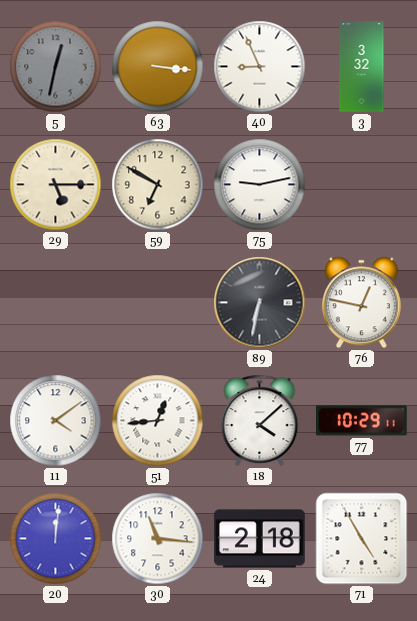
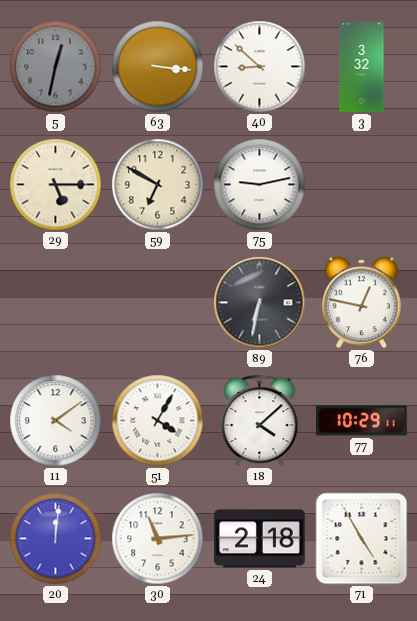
40: 8:56 -> 8:52 (260, 67)
51: 12:44 -> 4:05 (158, 421)
30: 11:16 -> 11:14 (158, 539)
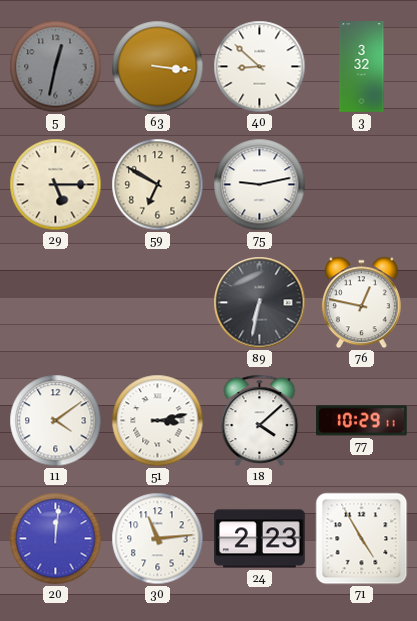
51: 4:05 -> 3:13 (158, 421)
24: 2:18 -> 2:23 (260, 539)
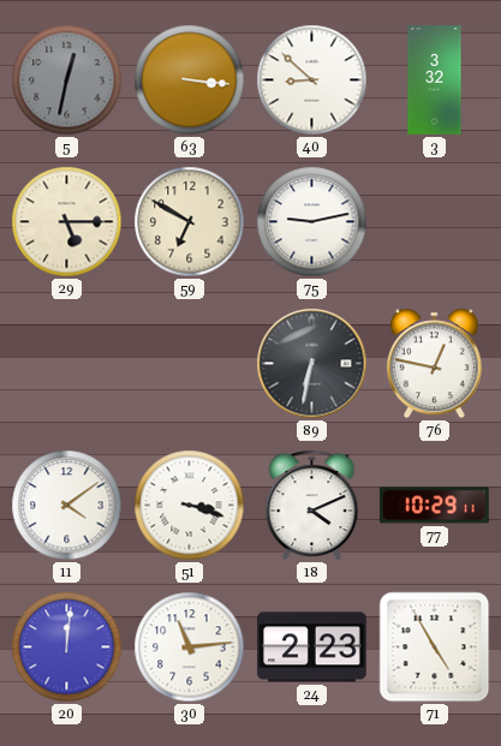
51: 3:13 -> 3:18 (190, 506)
18: 4:08 -> 4:11 (312, 505)
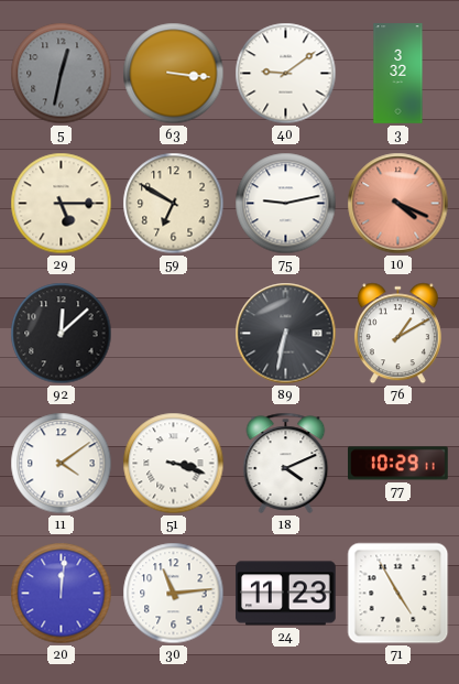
40: 8:52 -> 9:09 (286, 74)
10: none -> 4:19 (398, 204)
92: none -> 12:08 (62, 334)
76: 12:47 -> 1:10 (397, 334)
24: 2:23 -> 11:23 (286, 594)
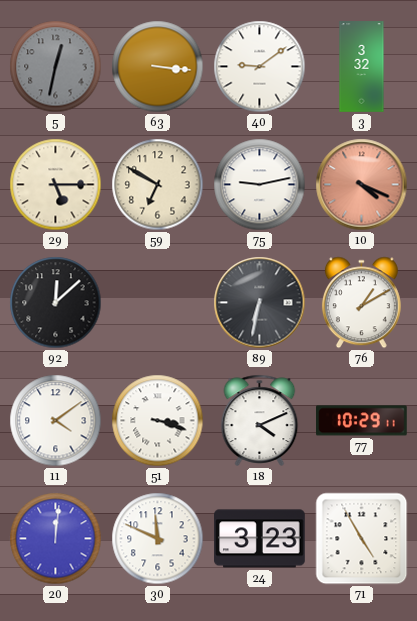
30: 11:14 -> 11:49 (158, 539)
24: 11:23 -> 3:23 (260, 539)
